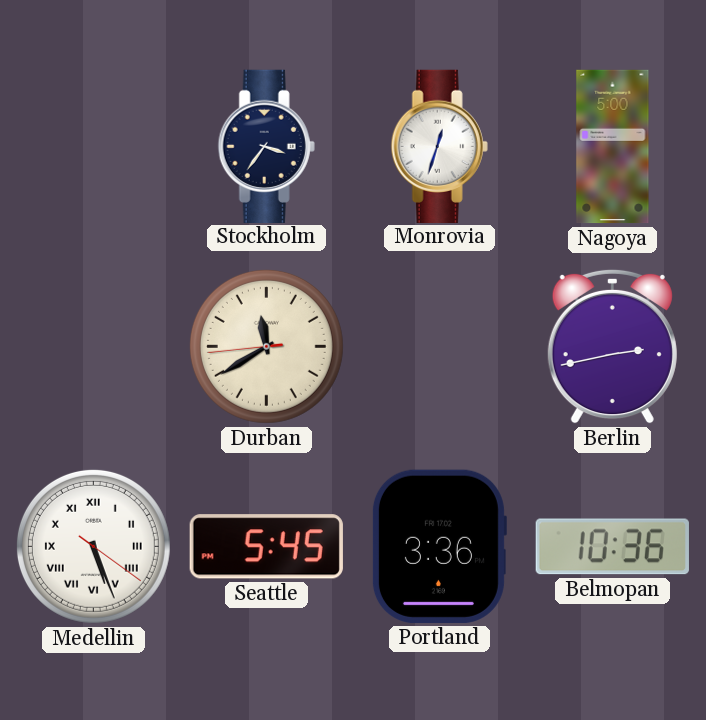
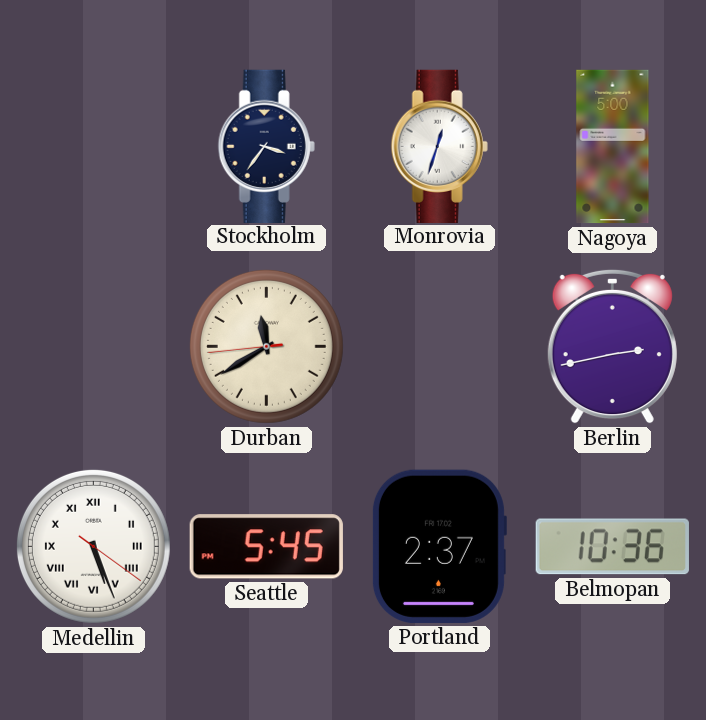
Portland: 3:36 -> 2:37 (439, 546)
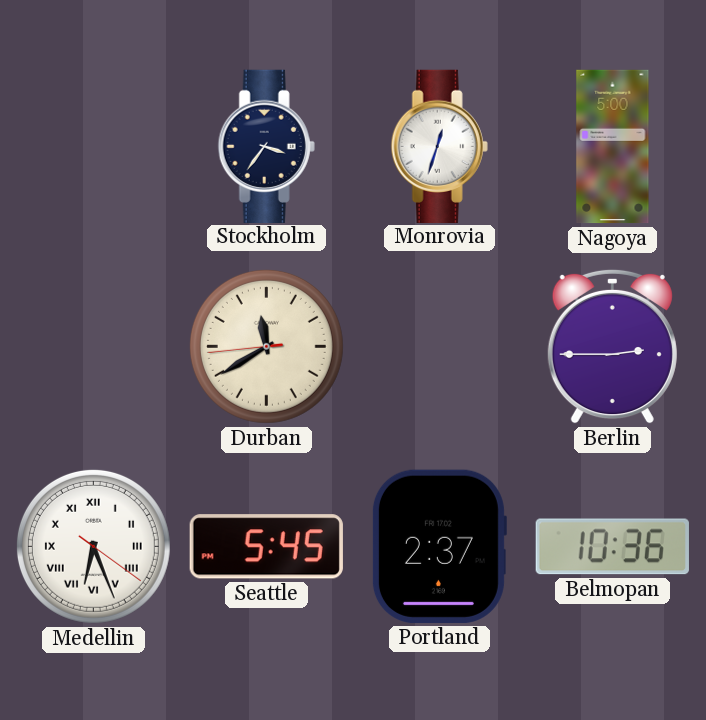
Berlin: 2:43 -> 2:45 (612, 346)
Medellin: 5:26 -> 6:26 (93, 546)
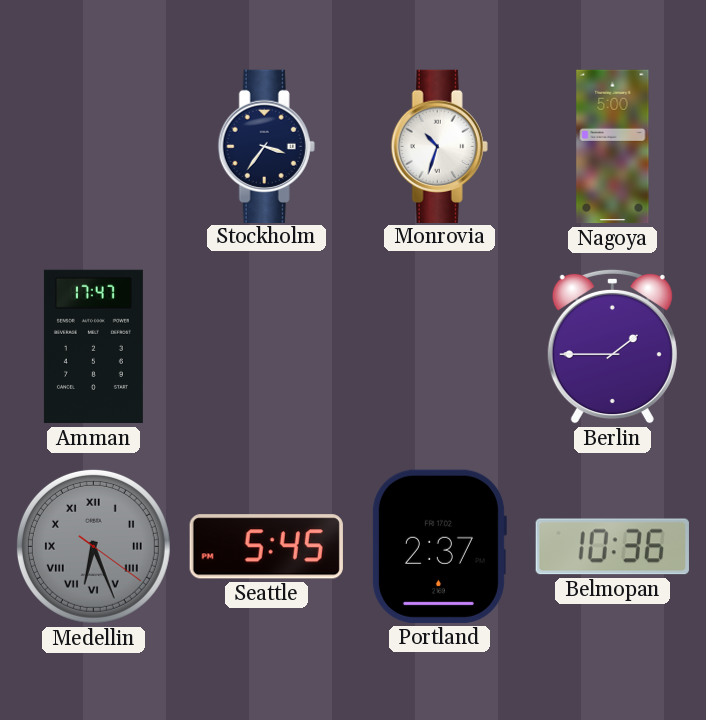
Monrovia: 12:33 -> 10:33 (439, 146)
Amman: none -> 17:47 (93, 347)
Durban: 11:39 -> none (266, 346)
Berlin: 2:45 -> 1:45 (612, 346)
Medellin dial: white -> grey (93, 546)
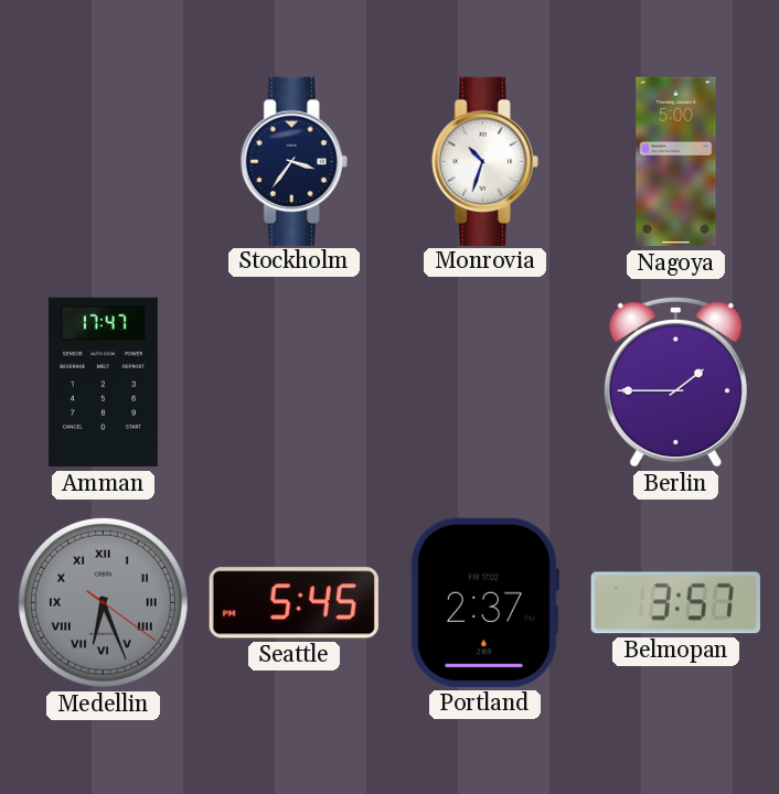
Belmopan: 10:36 -> 3:57 (675, 603)
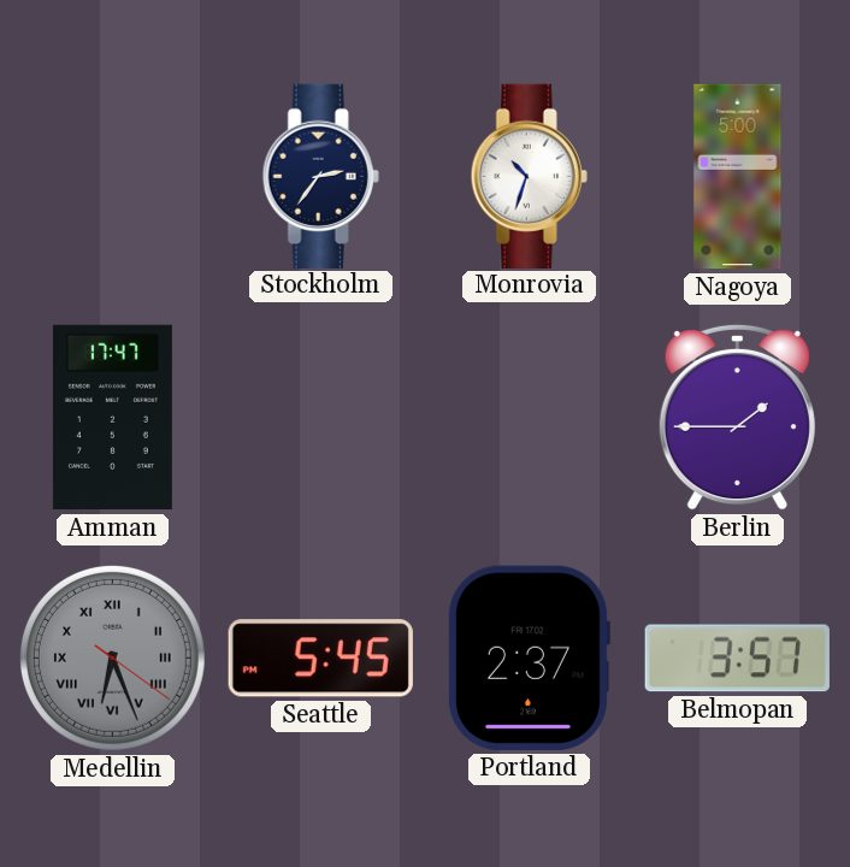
Stockholm: 3:36 -> 2:36 (320, 176)
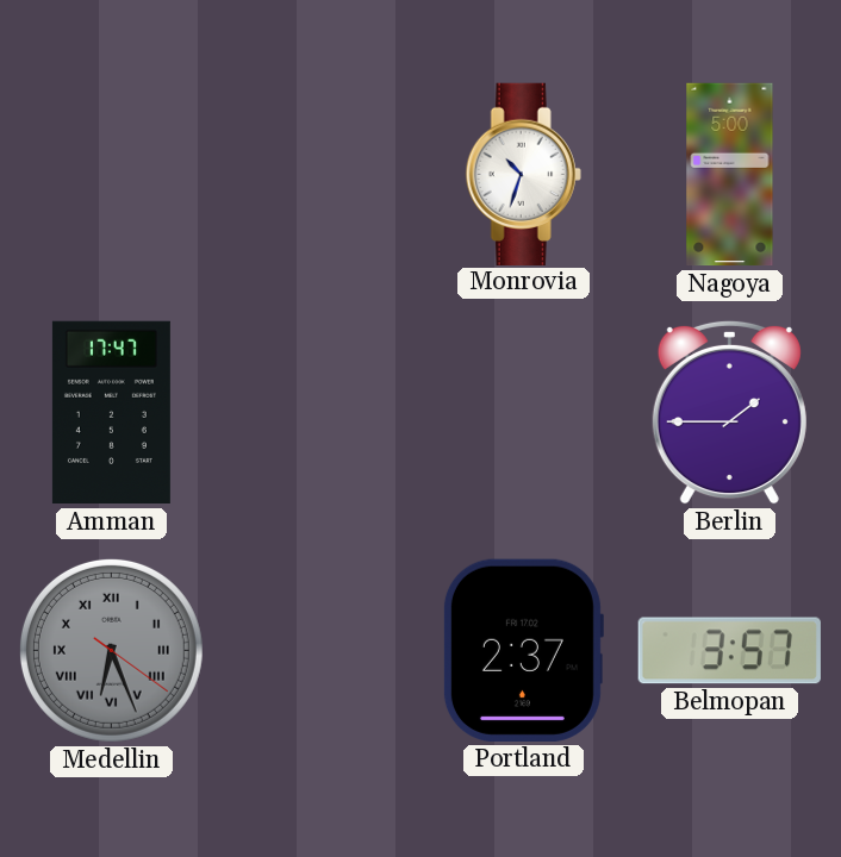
Stockholm: 2:36 -> none (320, 176)
Seattle: 5:45 -> none (320, 659)
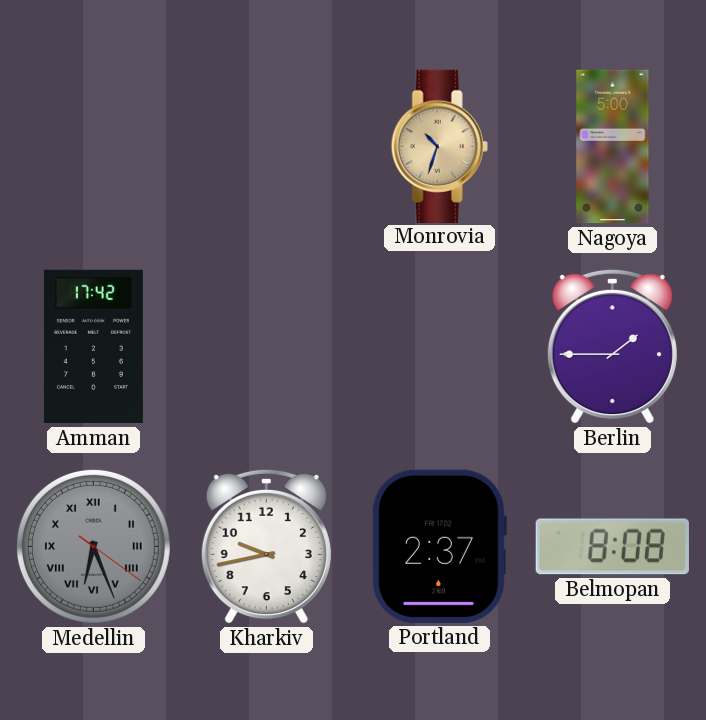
Monrovia dial: white -> champagne (439, 146)
Amman: 17:47 -> 17:42 (93, 347)
Kharkiv: none -> 9:43 (266, 546)
Belmopan: 3:57 -> 8:08 (612, 547)
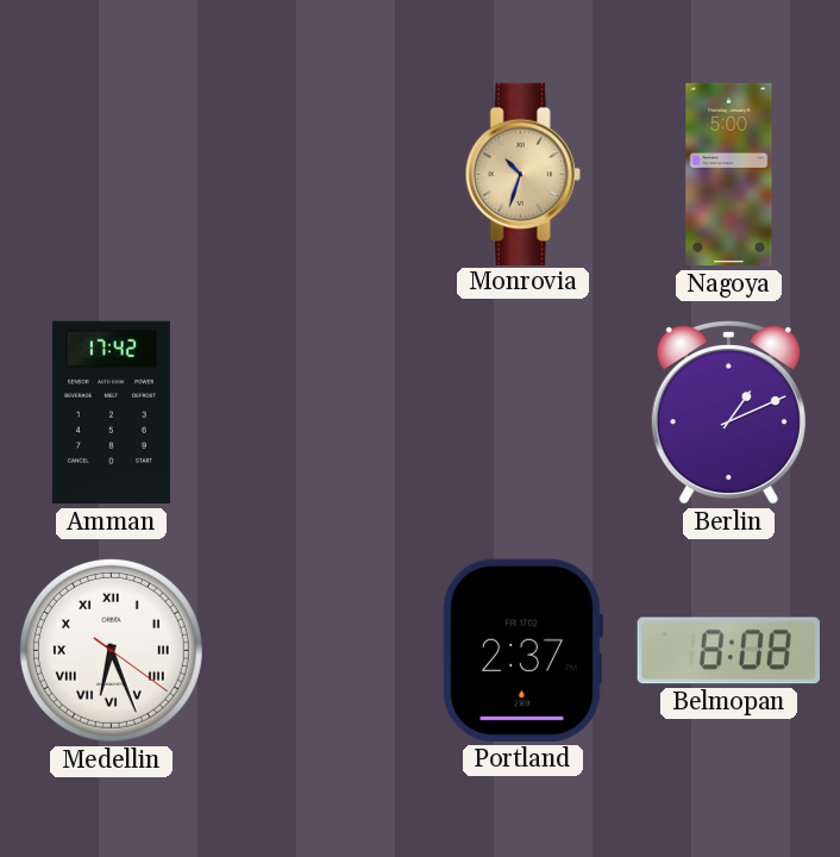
Berlin: 1:45 -> 1:11 (728, 412)
Medellin dial: grey -> white (111, 650)
Kharkiv: 9:43 -> none (266, 546)
